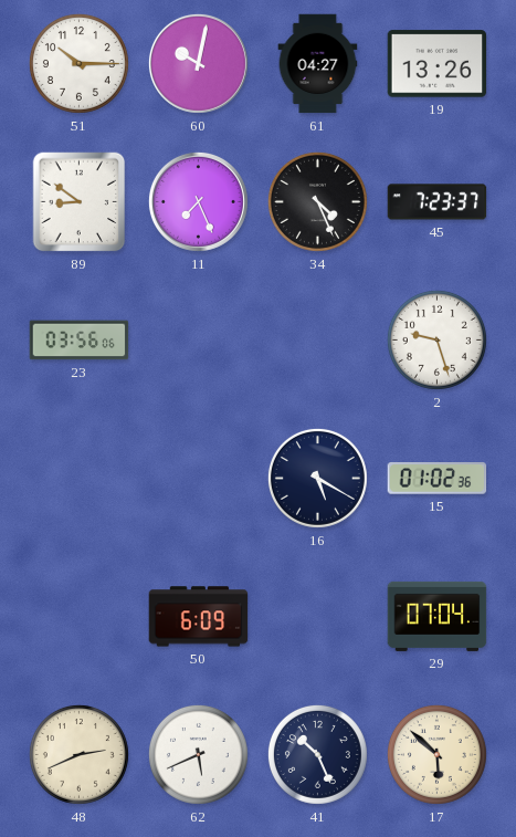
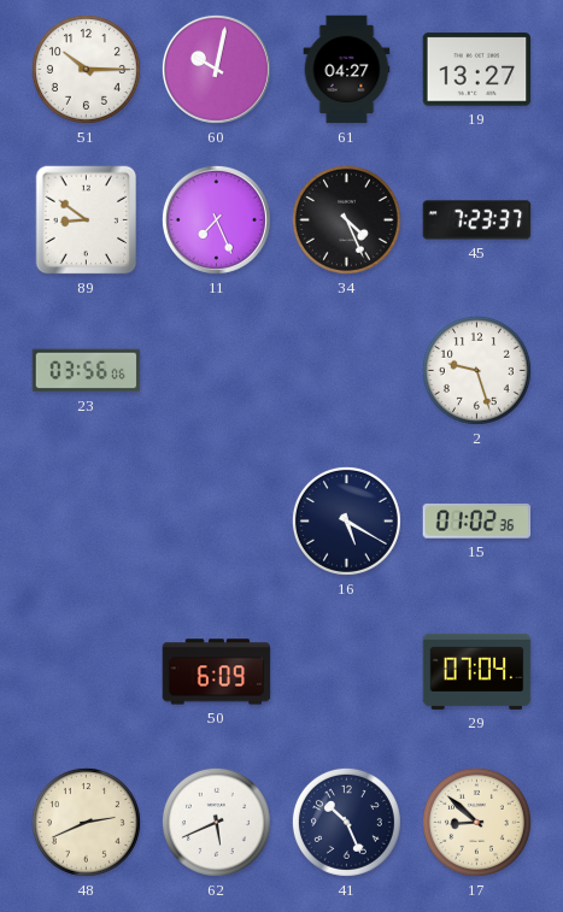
19: 13:26 -> 13:27 (477, 70)
17: 5:52 -> 8:52 (476, 822)
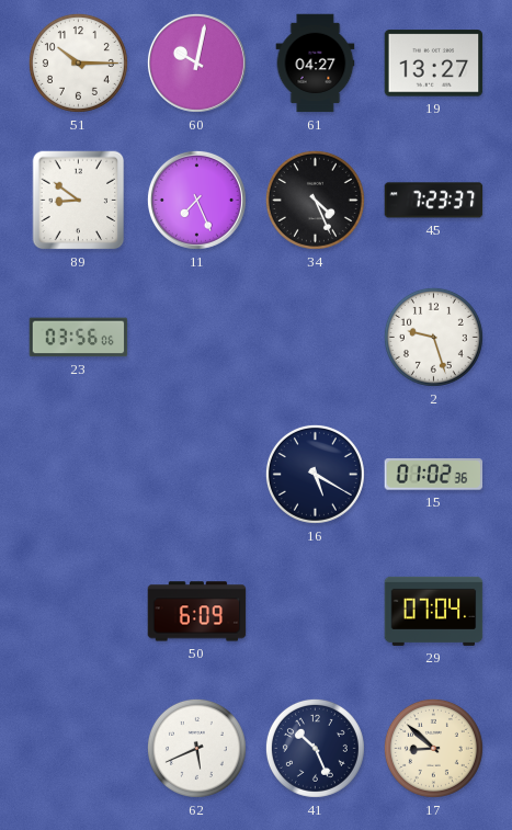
48: 2:41 -> none (86, 822)
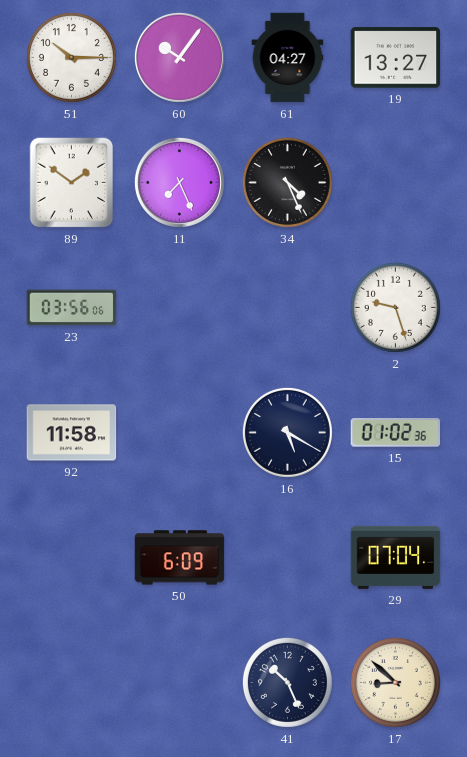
60: 10:02 -> 10:06 (179, 57)
89: 8:51 -> 1:51 (72, 183)
45: 7:23 -> none (434, 201)
92: none -> 11:58 (72, 433)
62: 5:41 -> none (196, 748)
